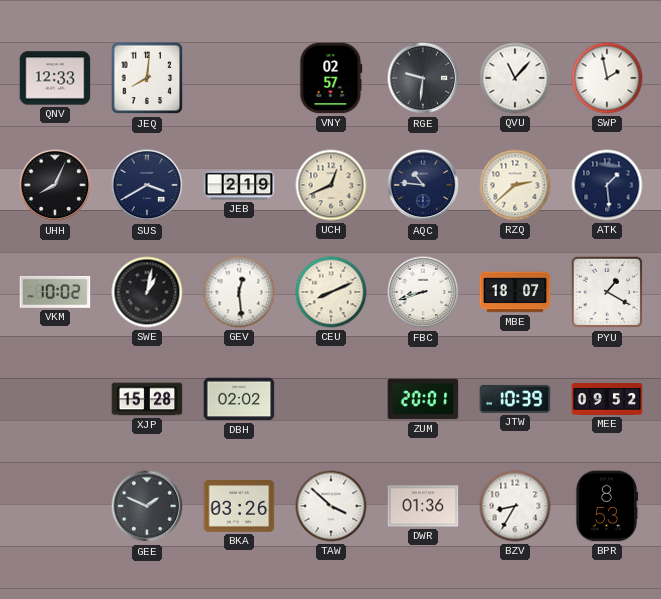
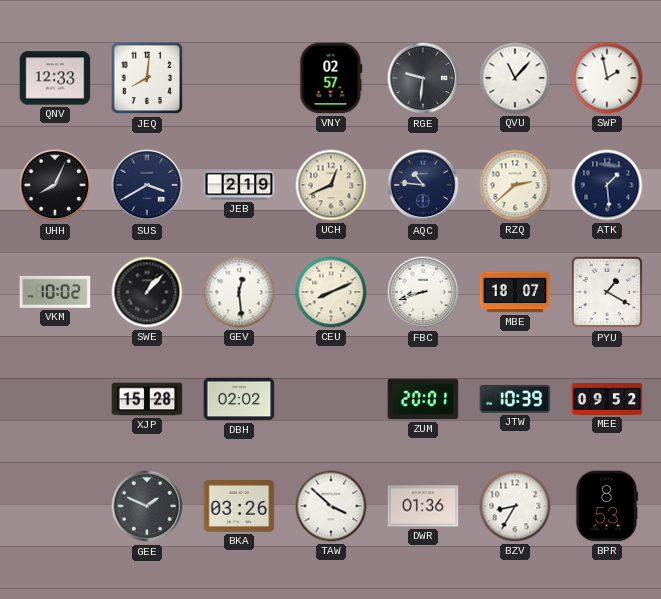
SWE: 1:02 -> 1:07 (147, 292)
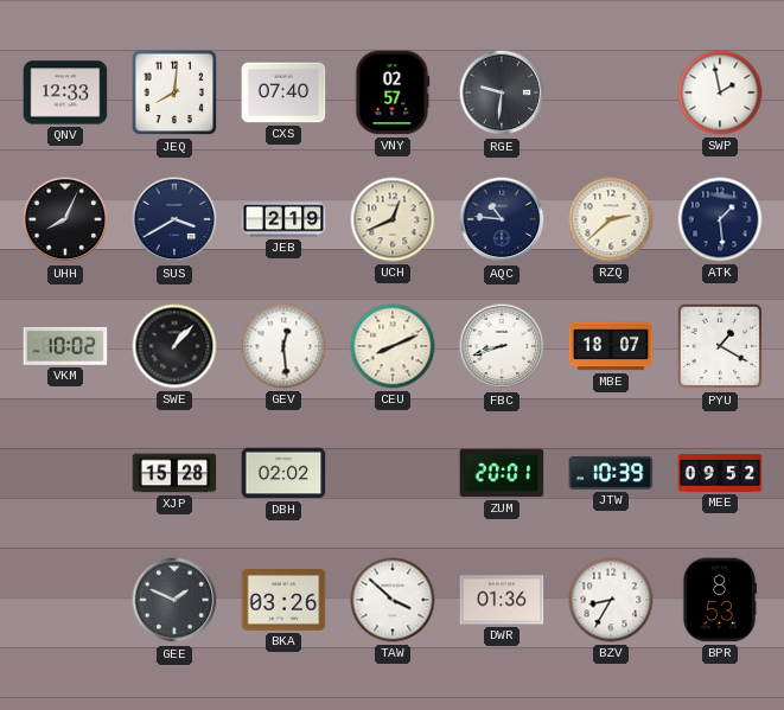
CXS: none -> 07:40 (283, 92)
QVU: 11:07 -> none (515, 78)
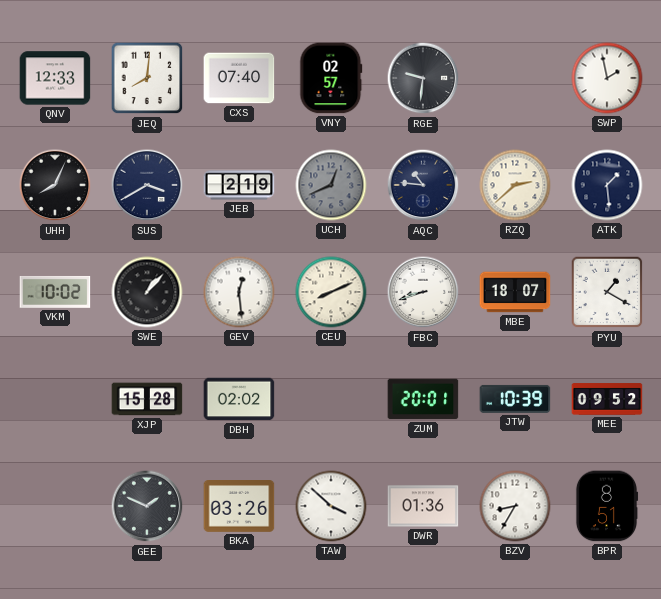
UCH dial: cream -> grey (331, 185)
BPR: 8:53 -> 8:51 (607, 506)
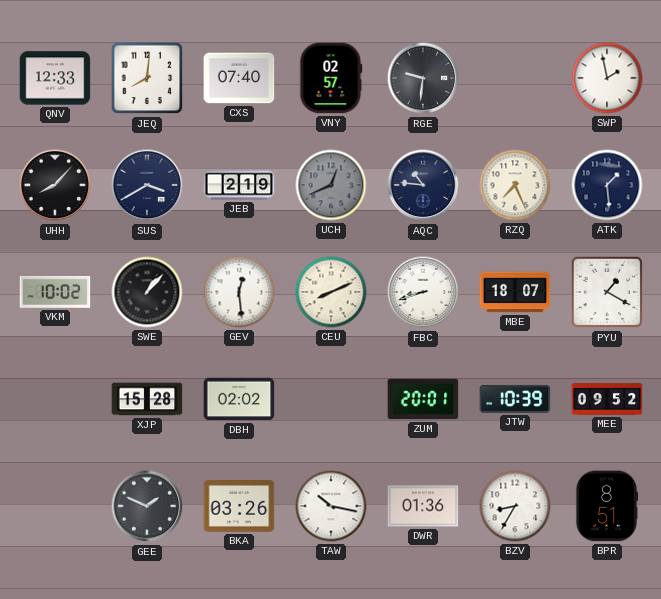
UHH: 8:04 -> 8:07 (55, 185)
RZQ: 2:38 -> 7:26 (515, 185)
TAW: 3:52 -> 10:17 (331, 506)
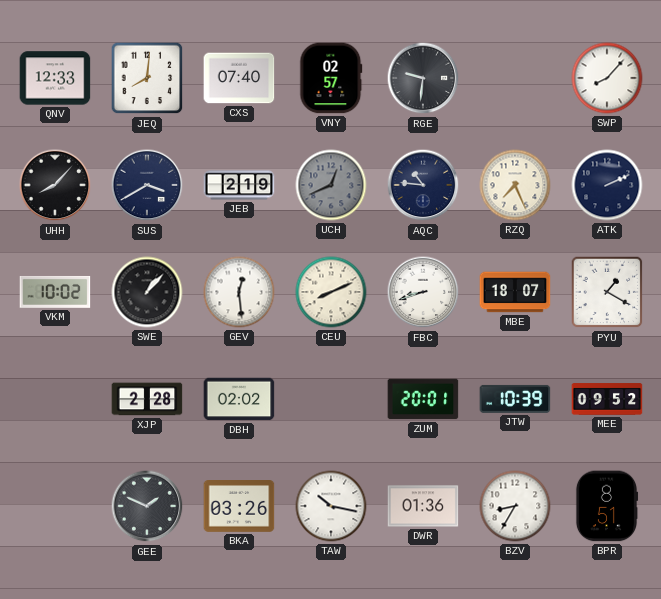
SWP: 1:58 -> 8:07 (607, 78)
ATK: 1:29 -> 2:11 (607, 185)
XJP: 15:28 -> 2:28 (147, 399)
